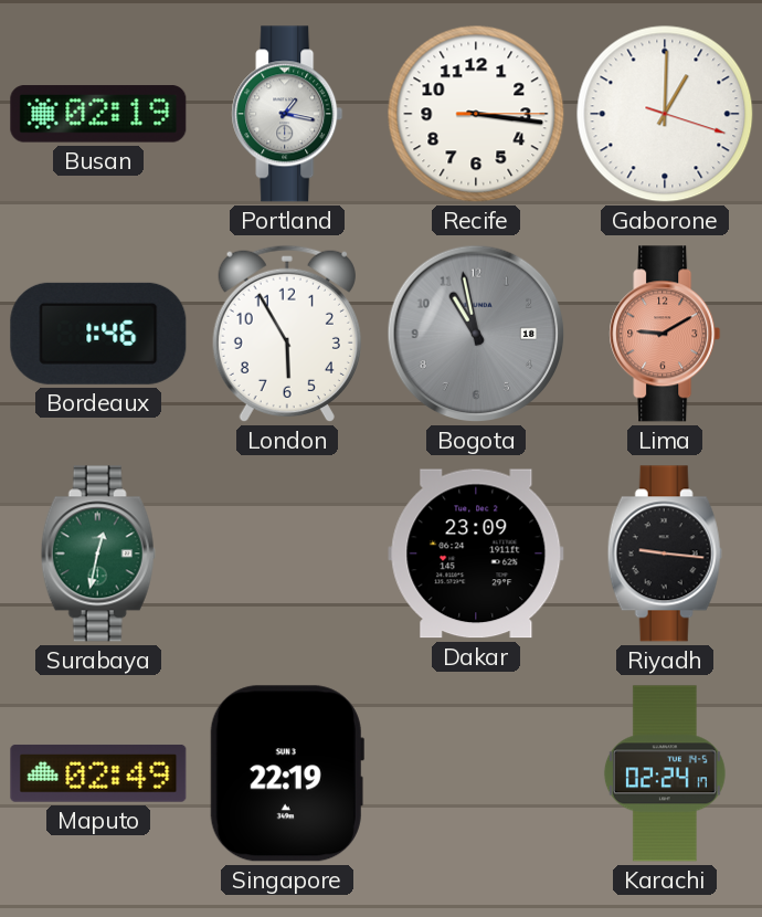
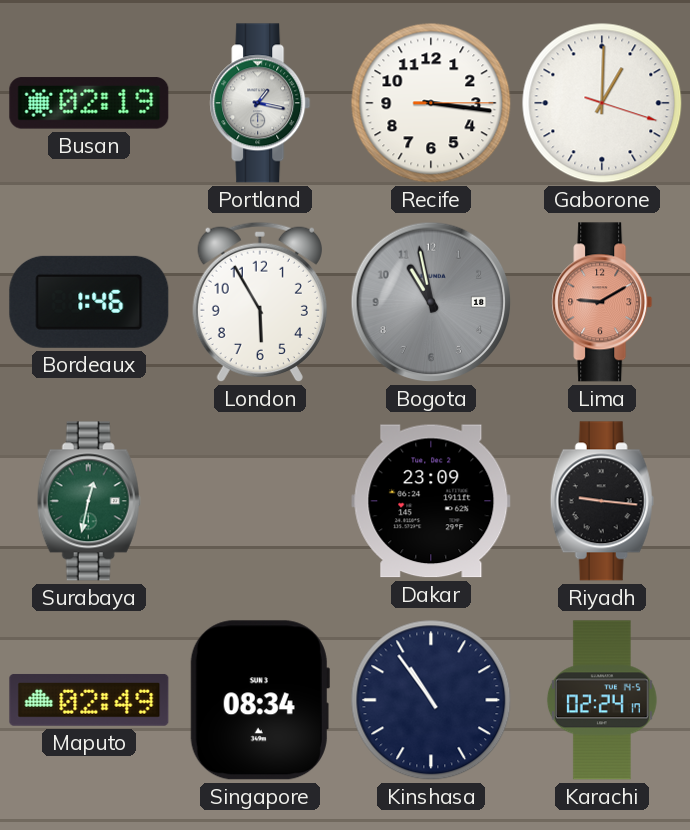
Singapore: 22:19 -> 08:34 (260, 700)
Kinshasa: none -> 10:54 (431, 700)
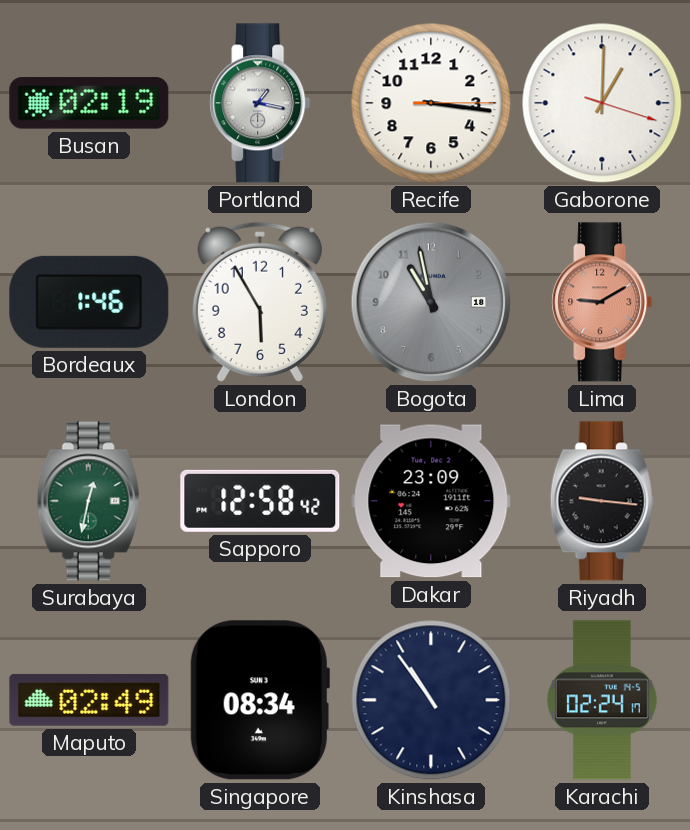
Sapporo: none -> 12:58 (260, 501)
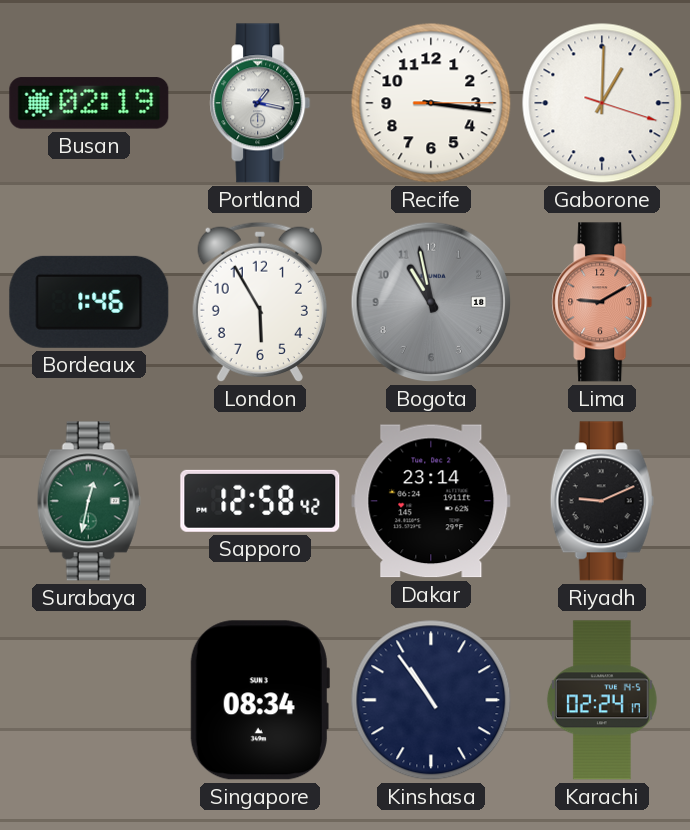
Dakar: 23:09 -> 23:14 (431, 501)
Riyadh: 9:16 -> 9:11 (602, 501)
Maputo: 02:49 -> none (89, 700)
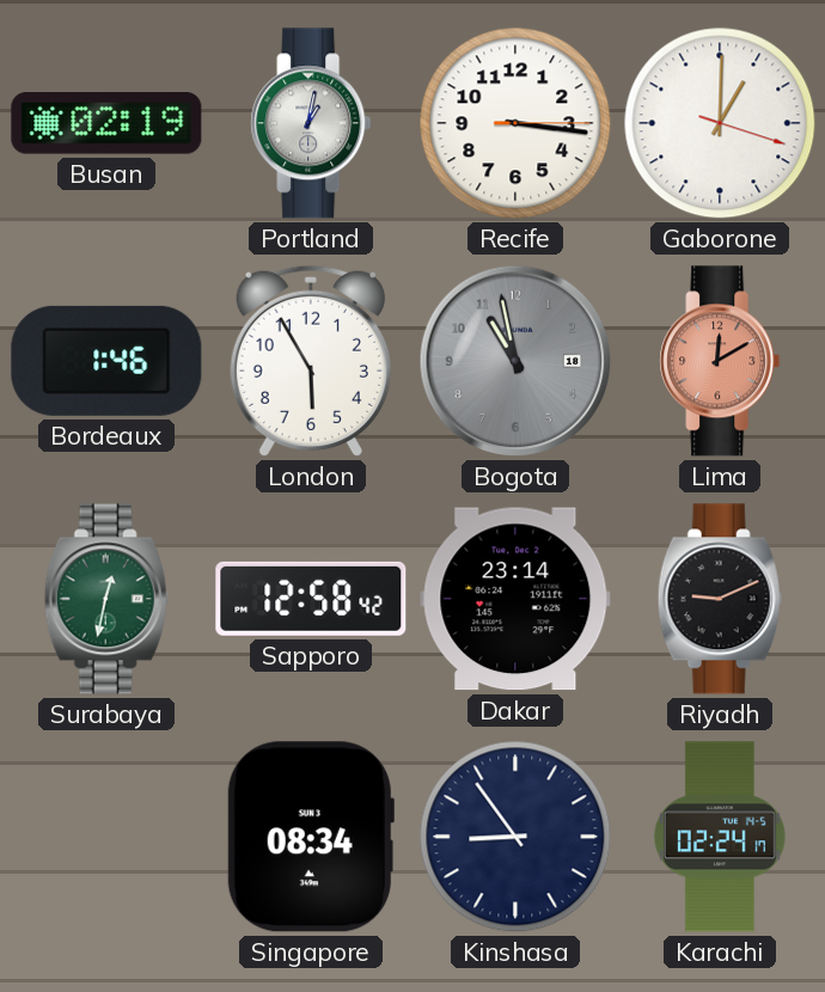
Portland: 1:17 -> 1:02 (311, 123)
Lima: 9:10 -> 12:10 (720, 361)
Kinshasa: 10:54 -> 8:54 (515, 837)
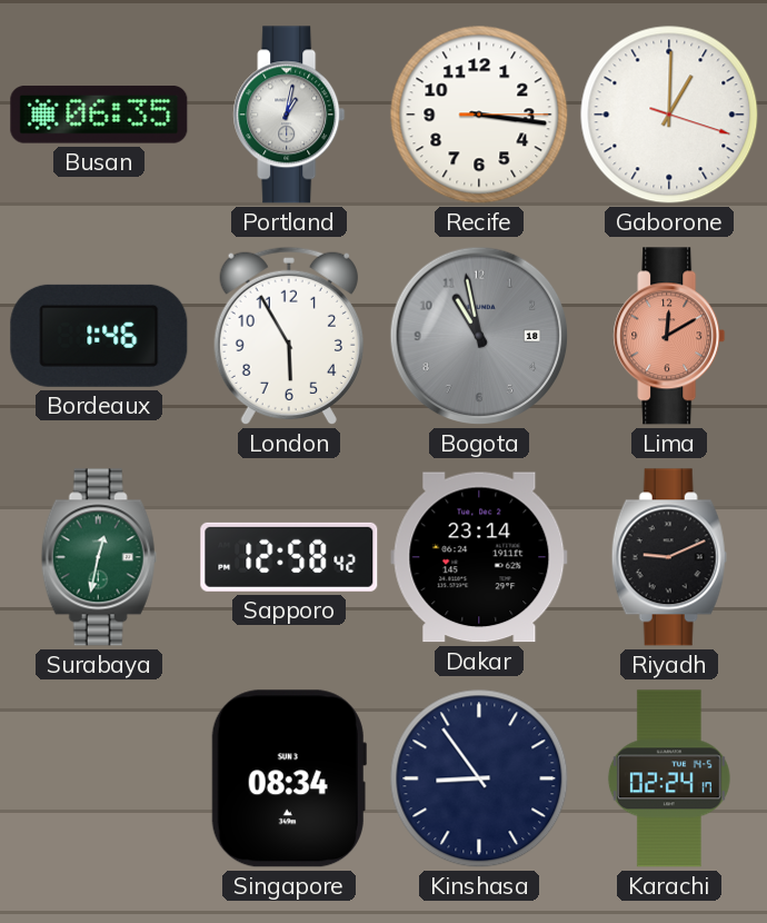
Busan: 02:19 -> 06:35 (99, 115)
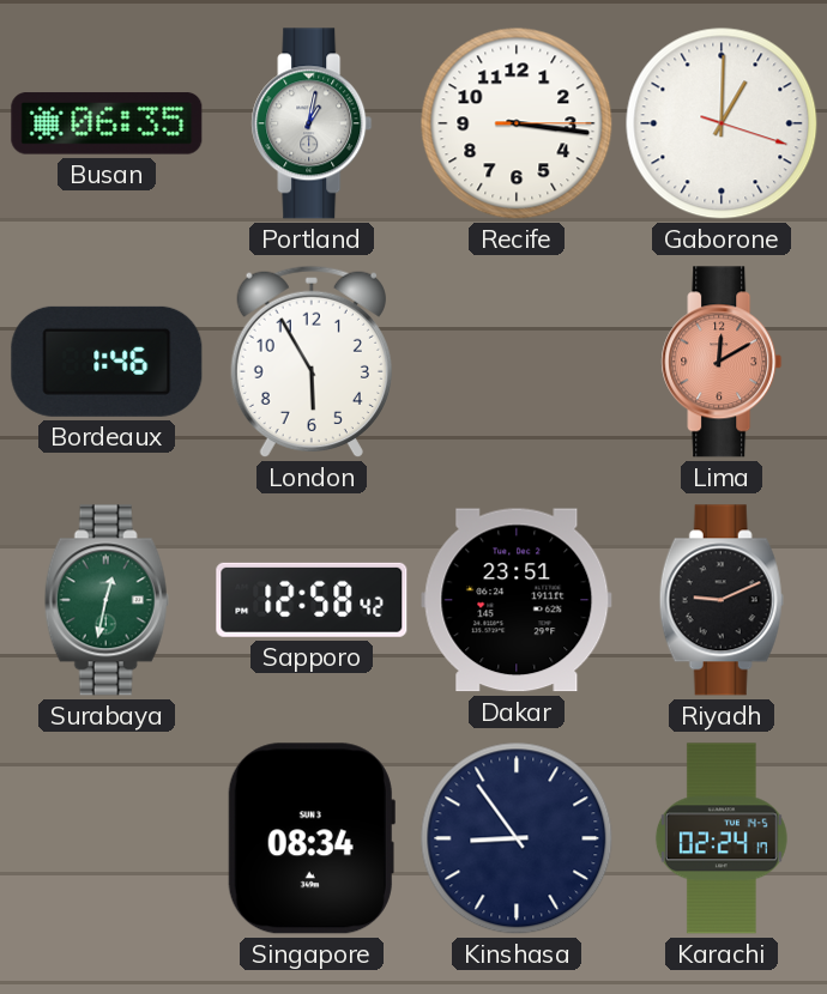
Bogota: 10:58 -> none (479, 336)
Dakar: 23:14 -> 23:51 (517, 600)
